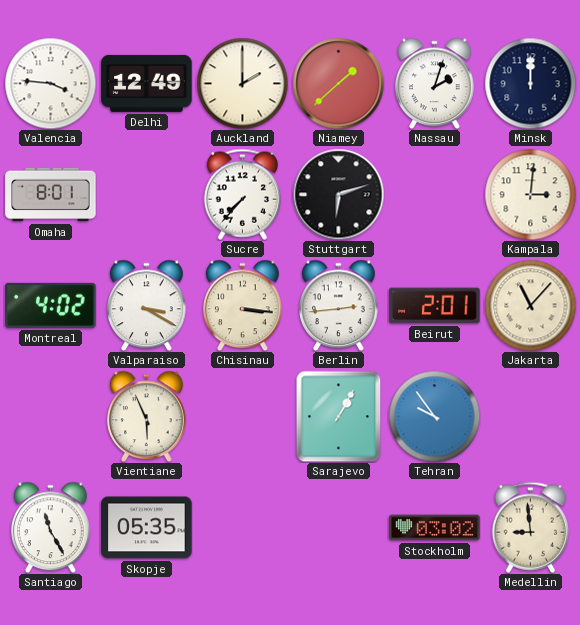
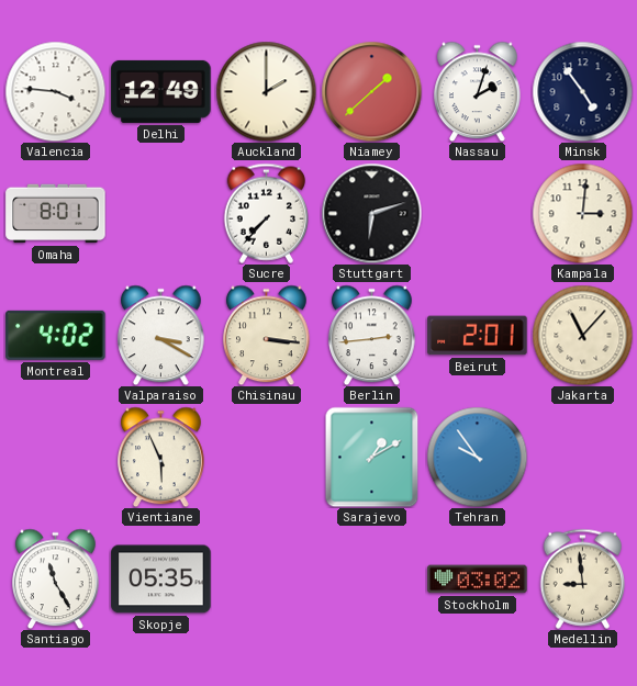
Minsk: 12:00 -> 4:54 (582, 91)
Sarajevo: 1:05 -> 1:10 (372, 457)
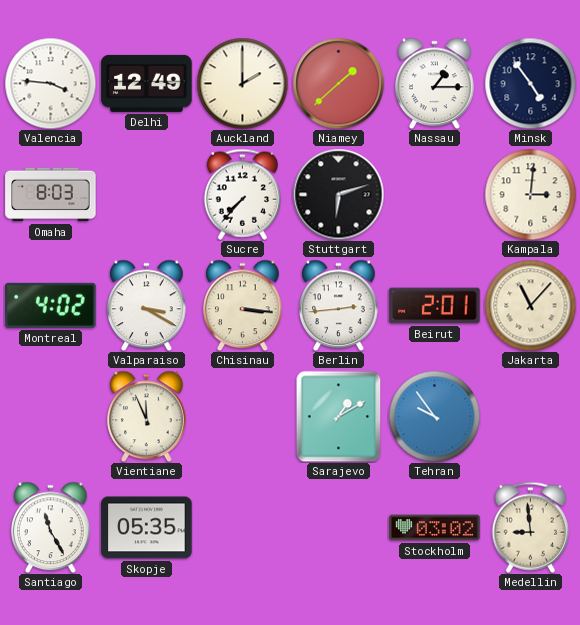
Nassau: 2:03 -> 1:15 (435, 83)
Omaha: 8:01 -> 8:03 (51, 195)
Vientiane: 5:56 -> 11:56 (147, 416)
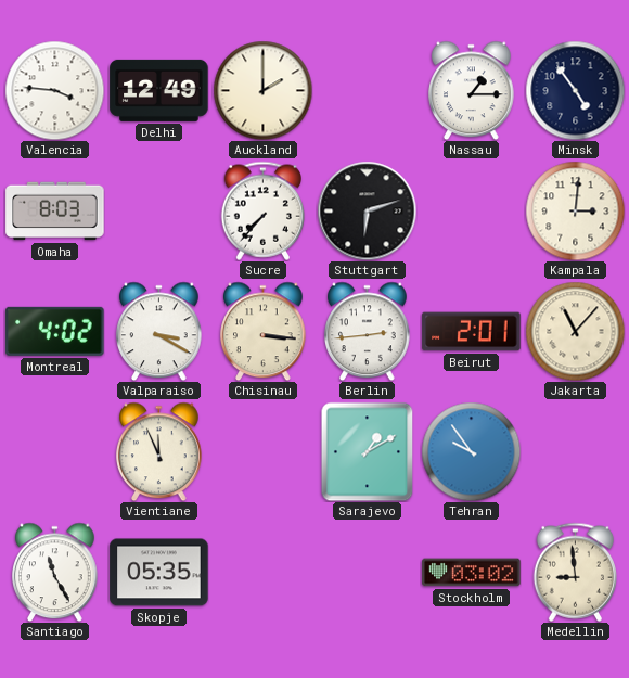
Niamey: 1:38 -> none (338, 83)
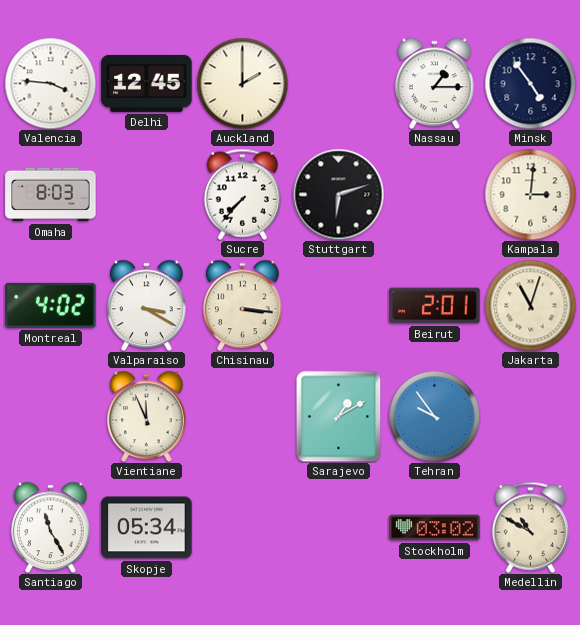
Delhi: 12:49 -> 12:45 (147, 83)
Berlin: 2:44 -> none (368, 331)
Jakarta: 11:07 -> 11:03 (530, 305)
Skopje: 05:35 -> 05:34 (147, 528)
Medellin: 8:59 -> 10:50 (531, 527)
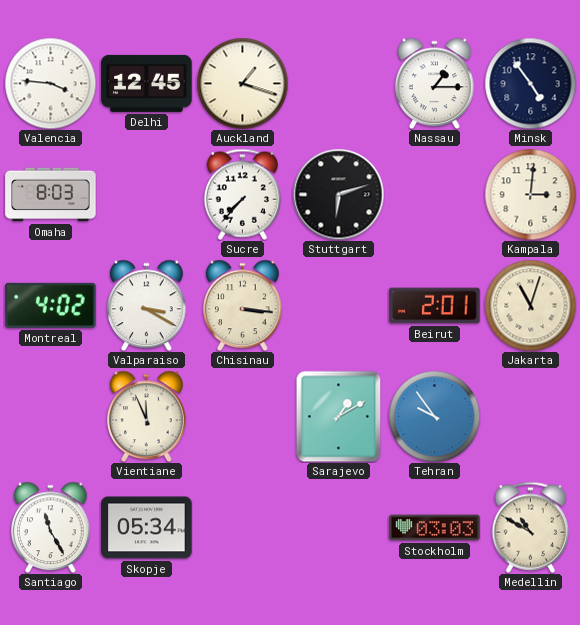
Auckland: 2:00 -> 1:18 (242, 83)
Stockholm: 03:02 -> 03:03 (435, 528)
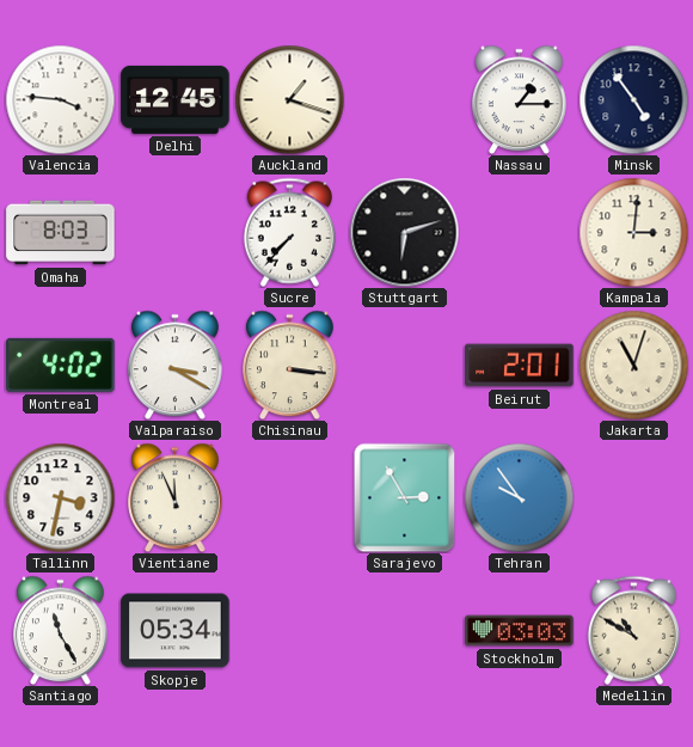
Tallinn: none -> 3:32 (60, 497)
Sarajevo: 1:10 -> 2:55 (405, 497)
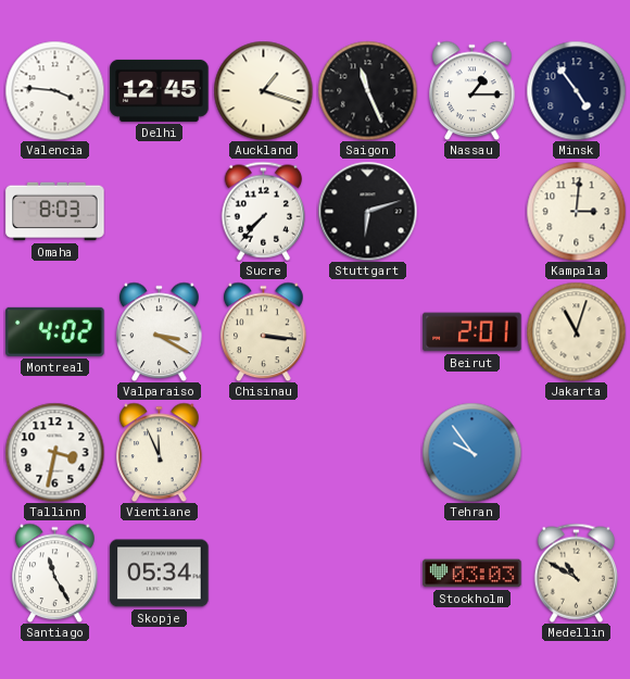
Saigon: none -> 11:26 (367, 90)
Sarajevo: 2:55 -> none (405, 497)
